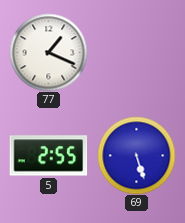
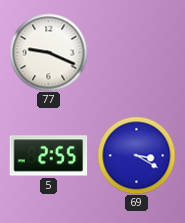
77: 1:19 -> 9:19 (48, 52)
69: 5:27 -> 3:20 (136, 155)
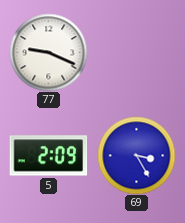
5: 2:55 -> 2:09 (48, 156)
69: 3:20 -> 3:25 (136, 155)
